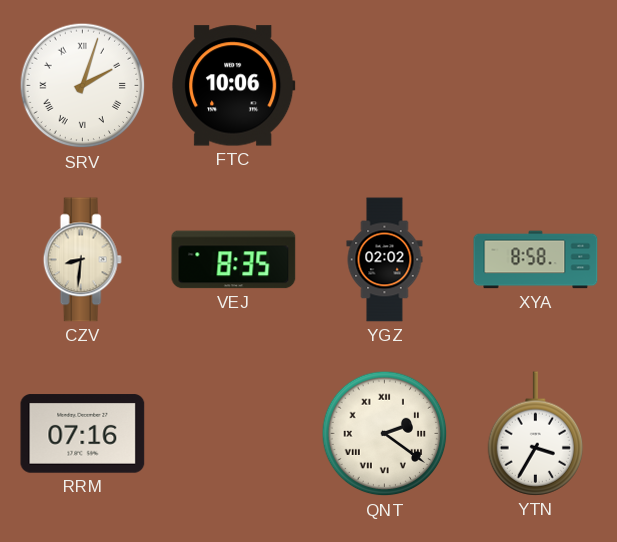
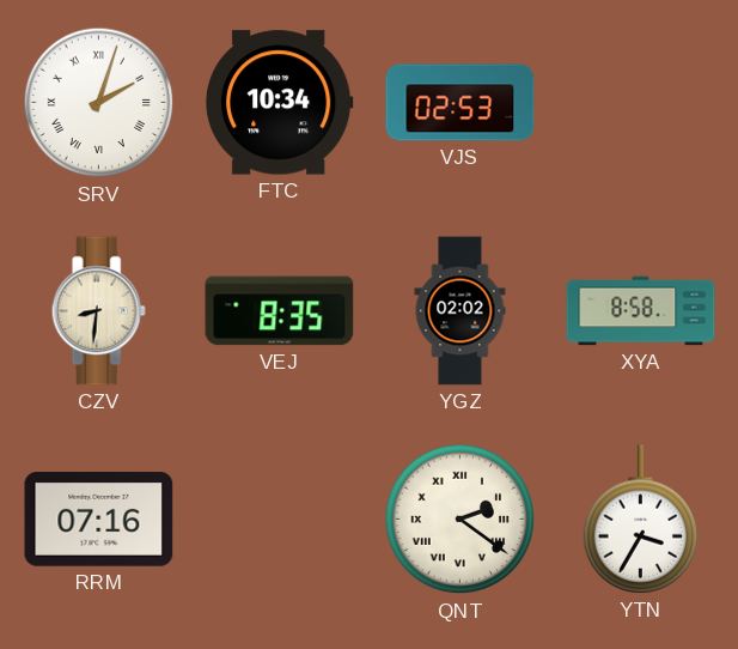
FTC: 10:06 -> 10:34 (280, 103)
VJS: none -> 02:53 (461, 103)
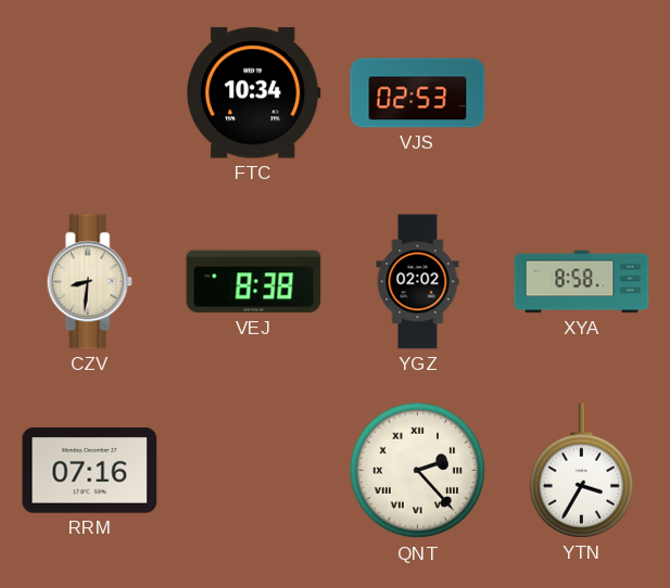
SRV: 2:03 -> none (99, 103)
VEJ: 8:35 -> 8:38 (254, 282)
QNT: 2:21 -> 2:23 (418, 471)
